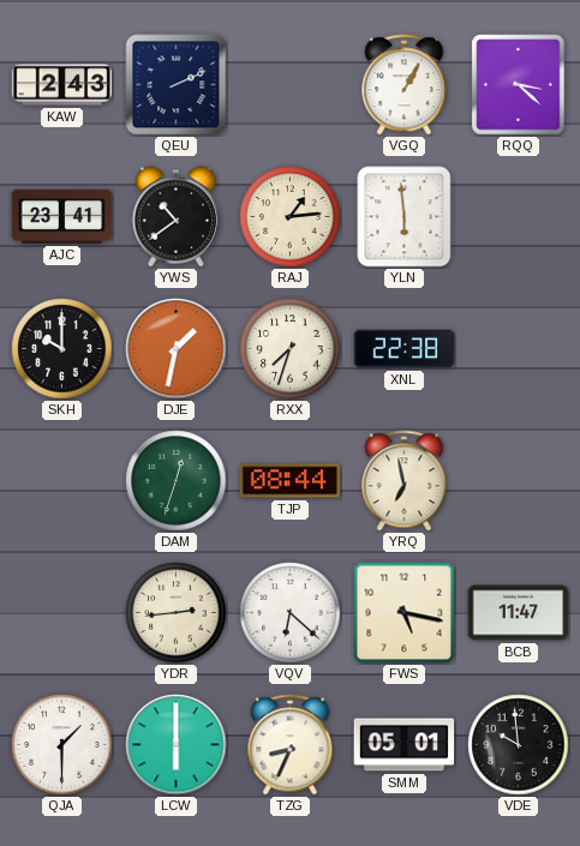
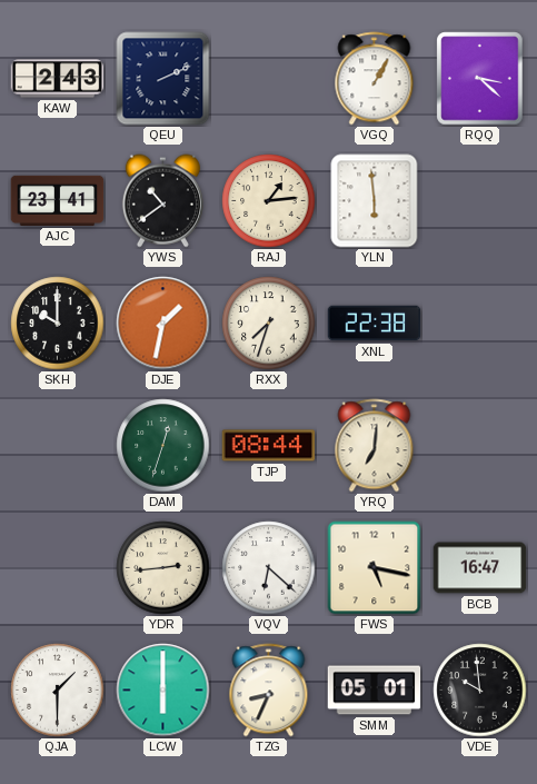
YRQ: 6:58 -> 7:01 (375, 446)
BCB: 11:47 -> 16:47 (480, 568)
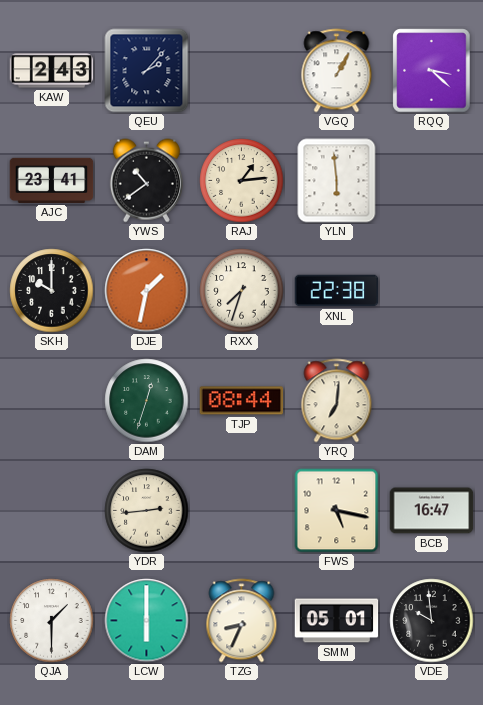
QEU: 2:11 -> 2:07 (147, 71)
VQV: 6:22 -> none (269, 568)
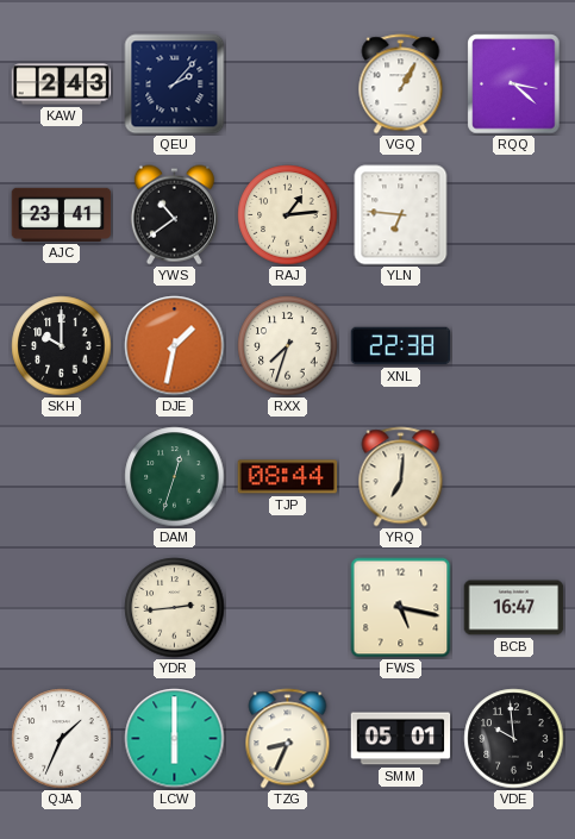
YLN: 5:59 -> 6:46 (401, 215)
QJA: 1:30 -> 1:34 (62, 739)
